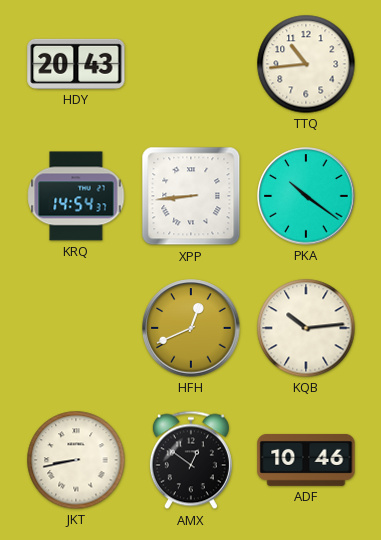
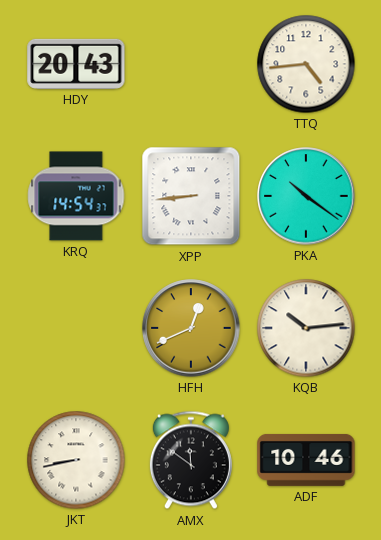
TTQ: 10:44 -> 4:44 (306, 64)
AMX: 12:51 -> 11:51 (191, 460)
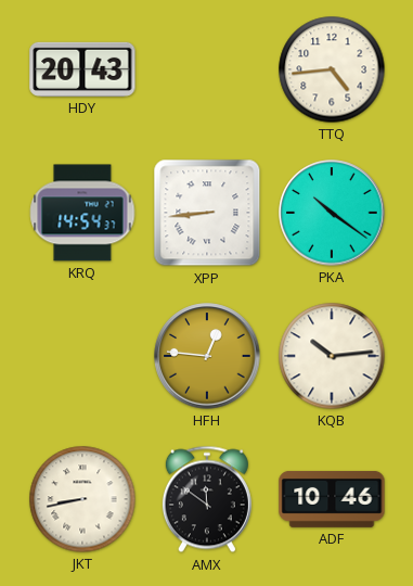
HFH: 12:41 -> 12:46 (207, 356)
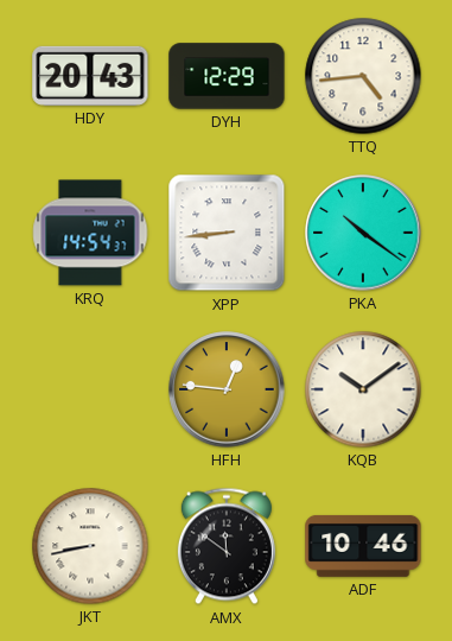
DYH: none -> 12:29 (227, 76)
KQB: 10:14 -> 10:09 (363, 389)
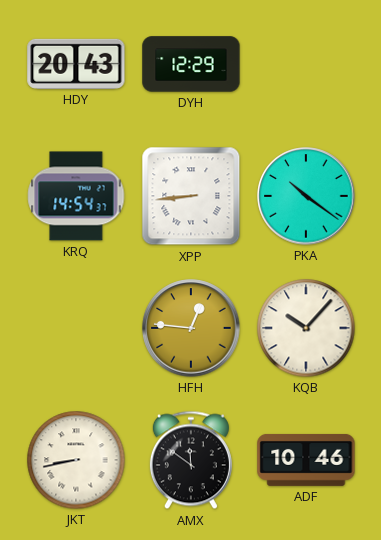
TTQ: 4:44 -> none (363, 76)
KQB: 10:09 -> 10:07 (306, 328)
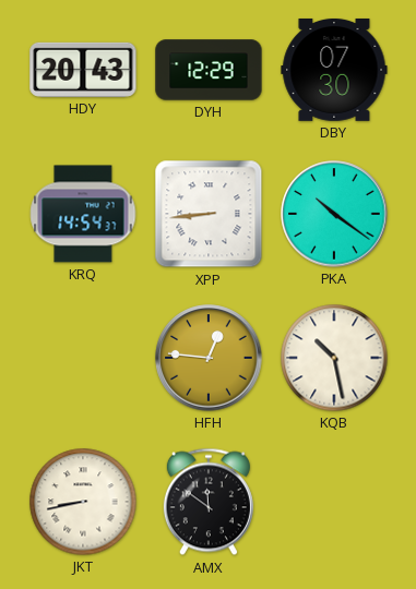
DBY: none -> 07:30 (334, 70)
KQB: 10:07 -> 10:28 (334, 358)
ADF: 10:46 -> none (306, 460)
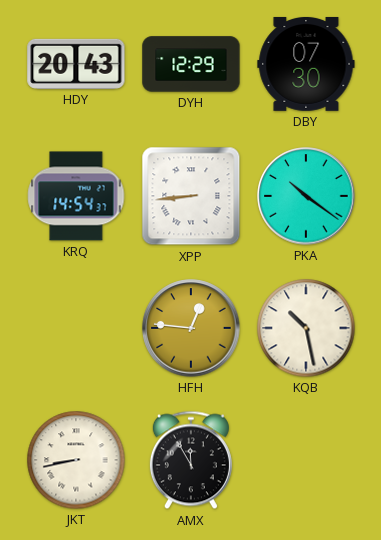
AMX: 11:51 -> 11:55 (191, 460)
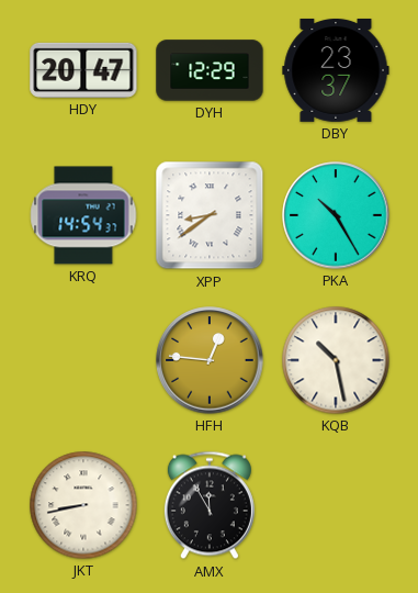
HDY: 20:43 -> 20:47 (83, 70)
DBY: 07:30 -> 23:37 (336, 70)
XPP: 8:44 -> 8:39 (210, 215)
PKA: 10:21 -> 10:25 (336, 215)
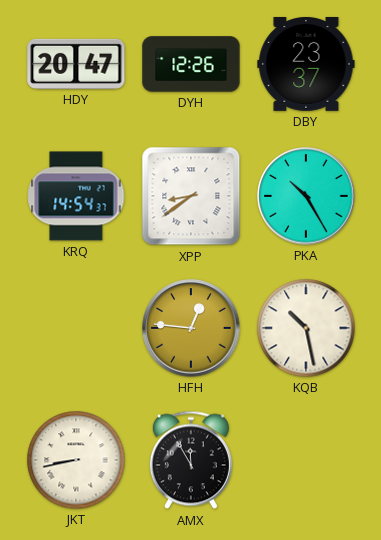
DYH: 12:29 -> 12:26 (191, 64)
